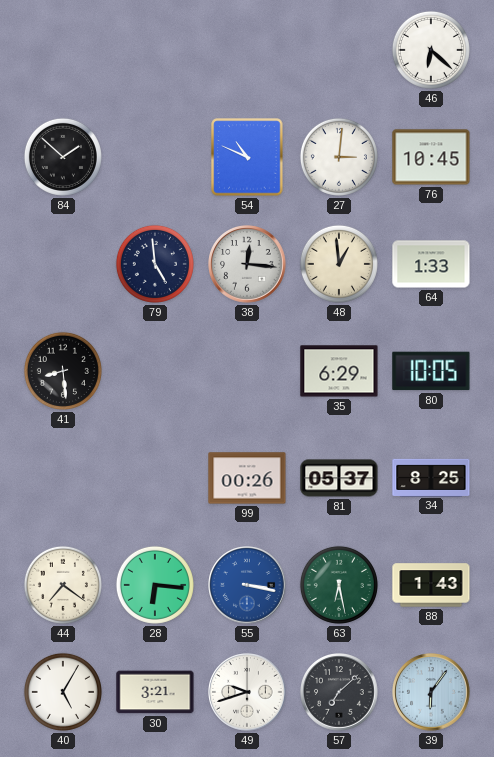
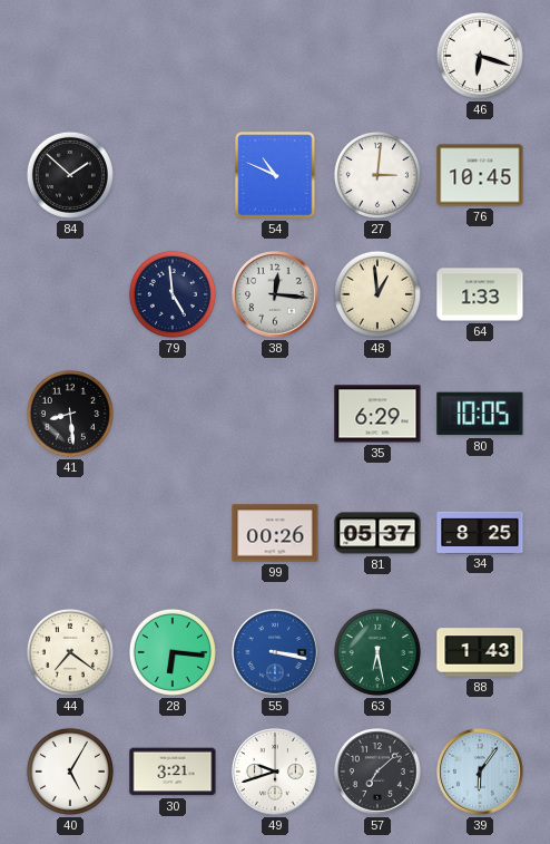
46: 6:22 -> 6:18 (480, 56)
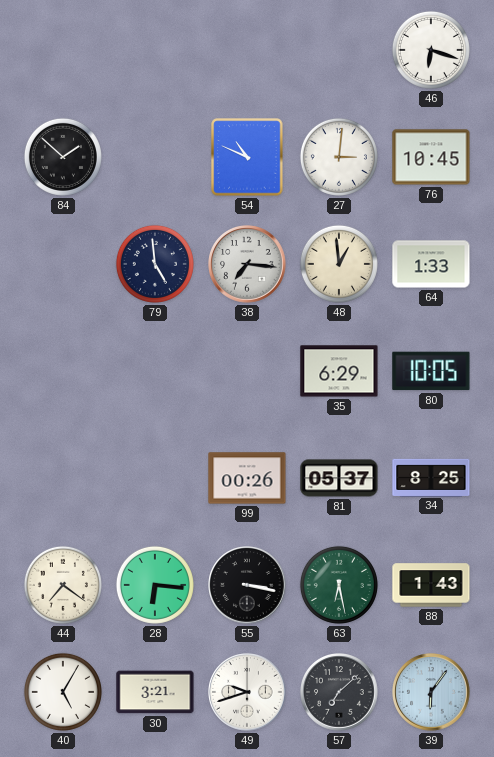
38: 12:16 -> 7:16 (247, 264)
41: 8:29 -> none (70, 414)
55 dial: blue -> black (247, 585)
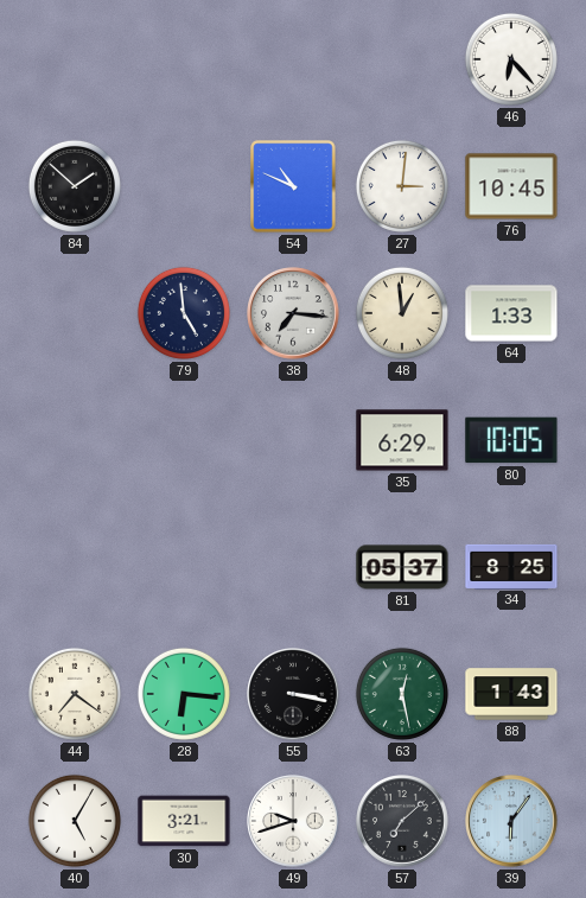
46: 6:18 -> 6:23 (511, 59)
99: 00:26 -> none (247, 478)
63: 6:28 -> 12:28 (402, 694)
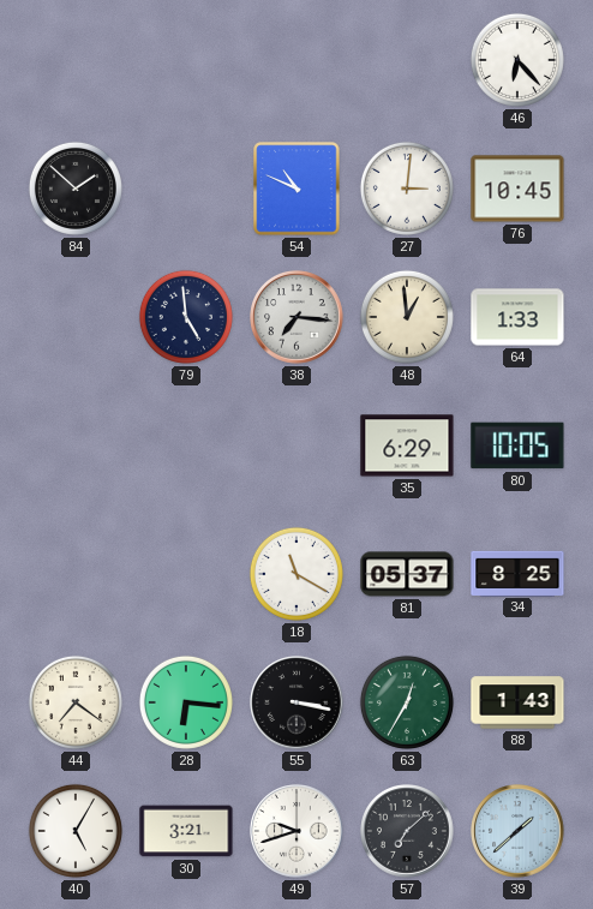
18: none -> 11:20 (296, 574)
63: 12:28 -> 12:35 (407, 702)
39: 6:06 -> 1:38 (517, 831)
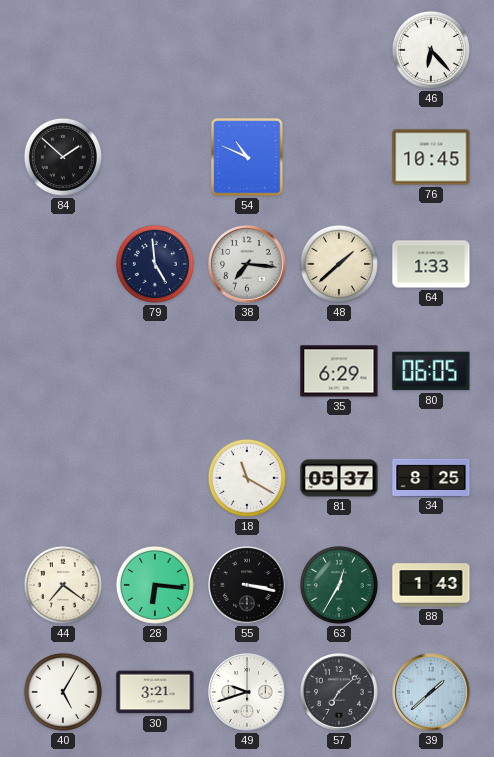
27: 3:01 -> none (407, 189)
48: 12:59 -> 1:38 (339, 264)
80: 10:05 -> 06:05 (431, 371)
